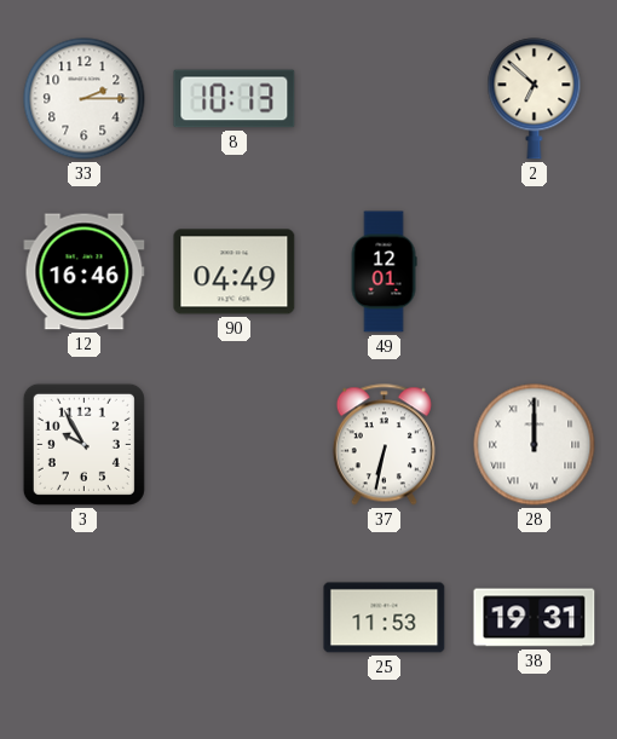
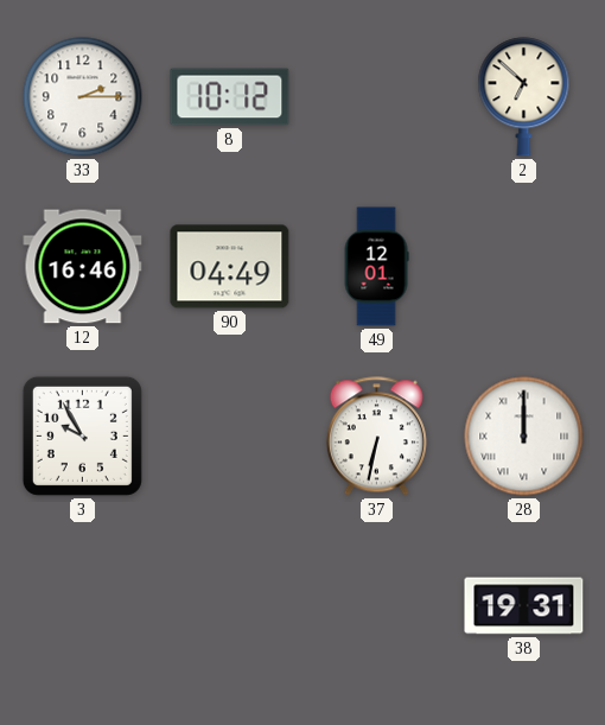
8: 10:13 -> 10:12 (230, 97)
25: 11:53 -> none (385, 618)
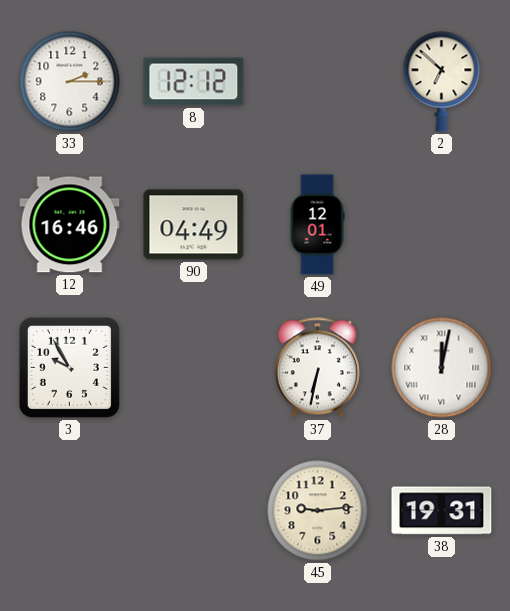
8: 10:12 -> 12:12 (194, 82)
28: 12:00 -> 12:02 (442, 368)
45: none -> 9:14 (318, 511)
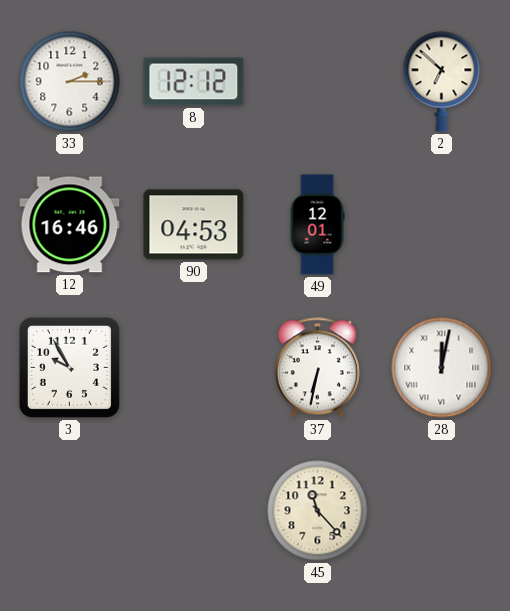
90: 04:49 -> 04:53 (194, 225)
45: 9:14 -> 11:23 (318, 511)
38: 19:31 -> none (442, 511)
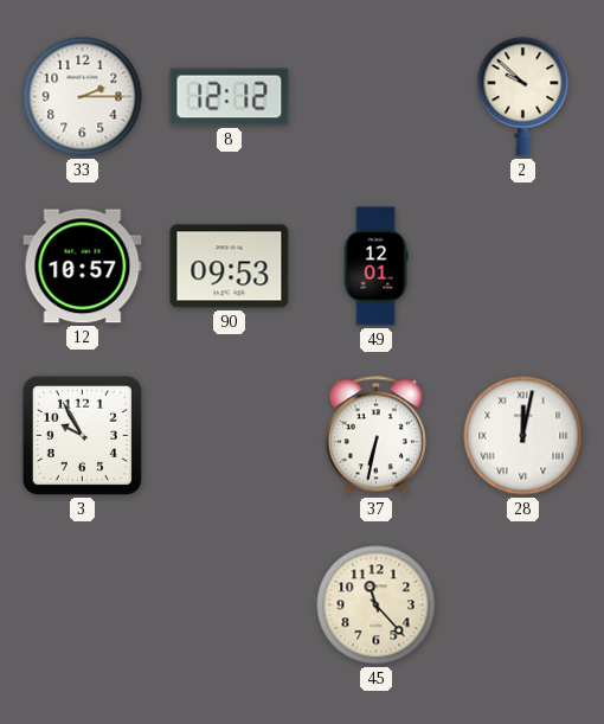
2: 6:52 -> 9:52 (523, 97)
12: 16:46 -> 10:57 (83, 267)
90: 04:53 -> 09:53 (230, 267)
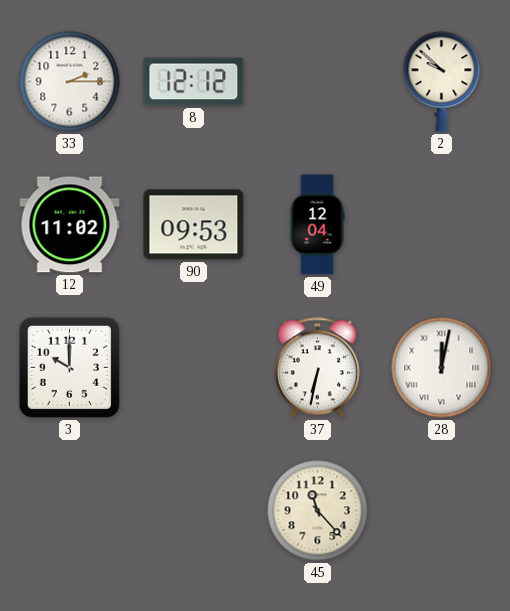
12: 10:57 -> 11:02 (70, 225)
49: 12:01 -> 12:04 (317, 225)
3: 9:55 -> 10:00 (69, 367)
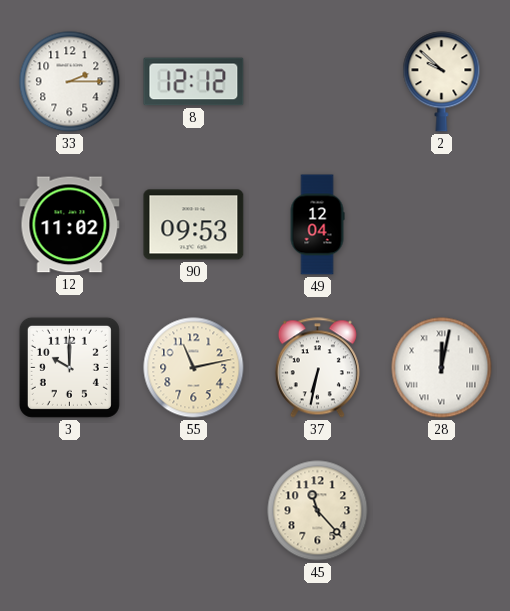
55: none -> 11:13 (194, 368)
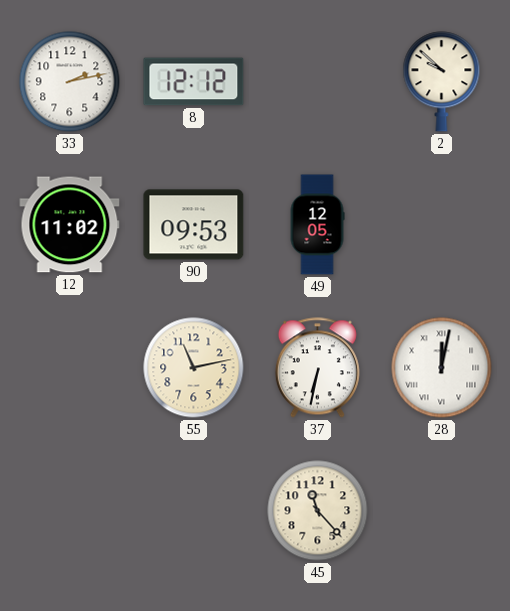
33: 2:15 -> 2:13 (70, 82)
49: 12:04 -> 12:05 (317, 225)
3: 10:00 -> none (69, 367)
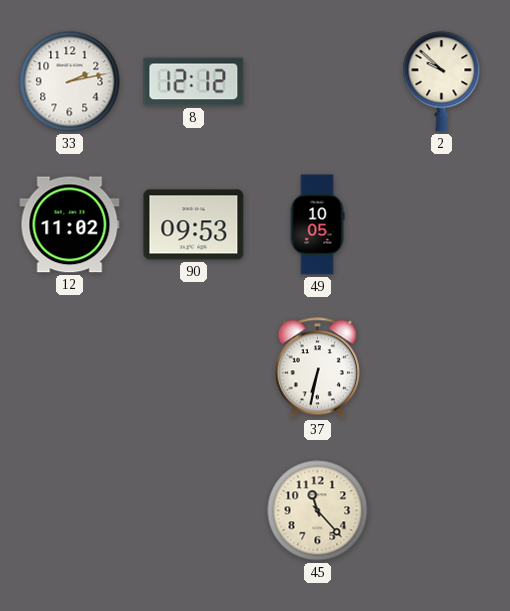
49: 12:05 -> 10:05 (317, 225)
55: 11:13 -> none (194, 368)
28: 12:02 -> none (442, 368)
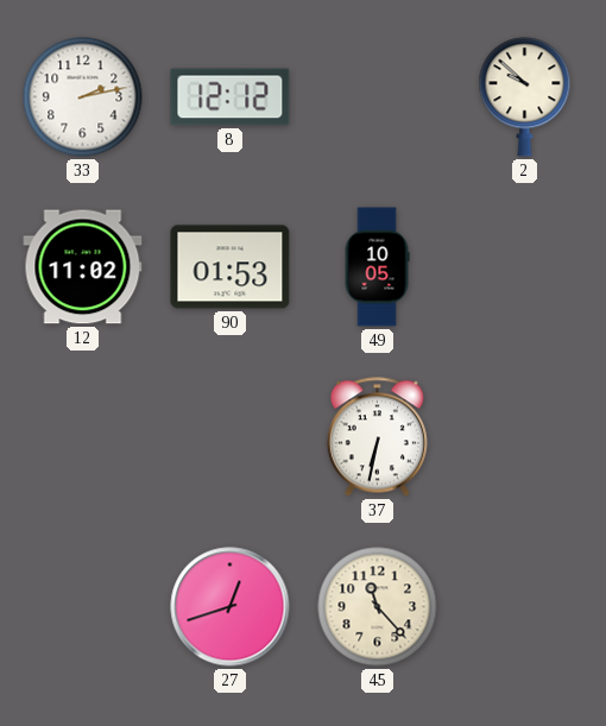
90: 09:53 -> 01:53 (231, 267)
27: none -> 12:42 (231, 607)
